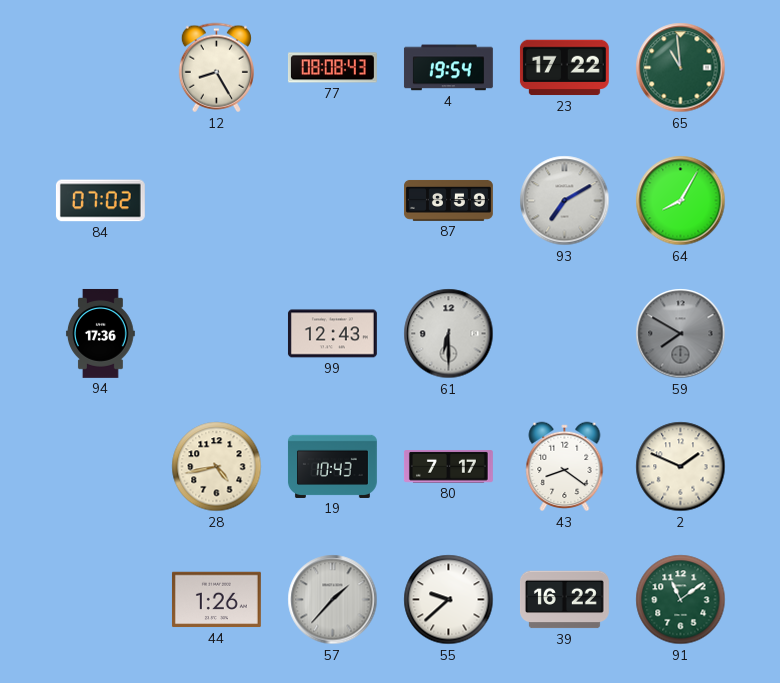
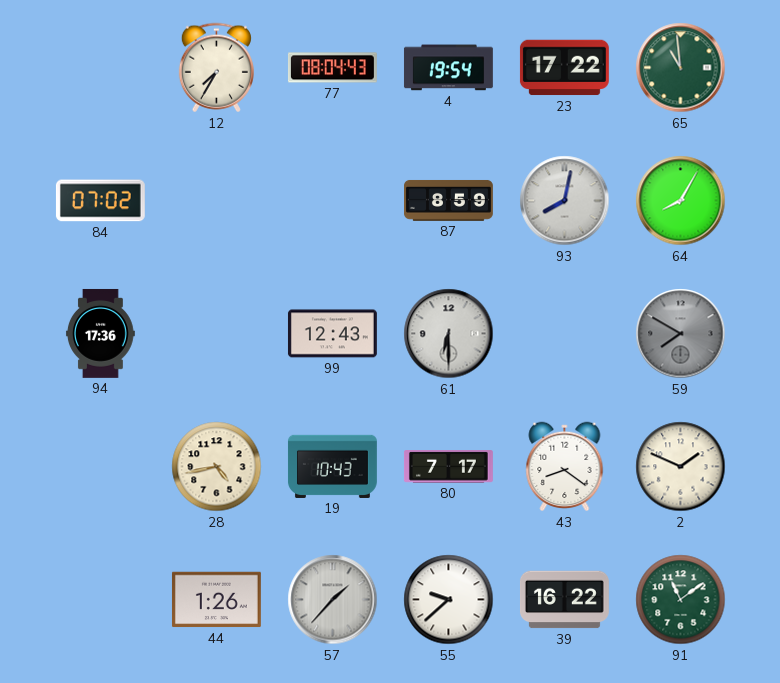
12: 8:25 -> 7:35 (216, 68)
77: 08:08 -> 08:04 (332, 68)
93: 7:10 -> 8:02 (565, 201)
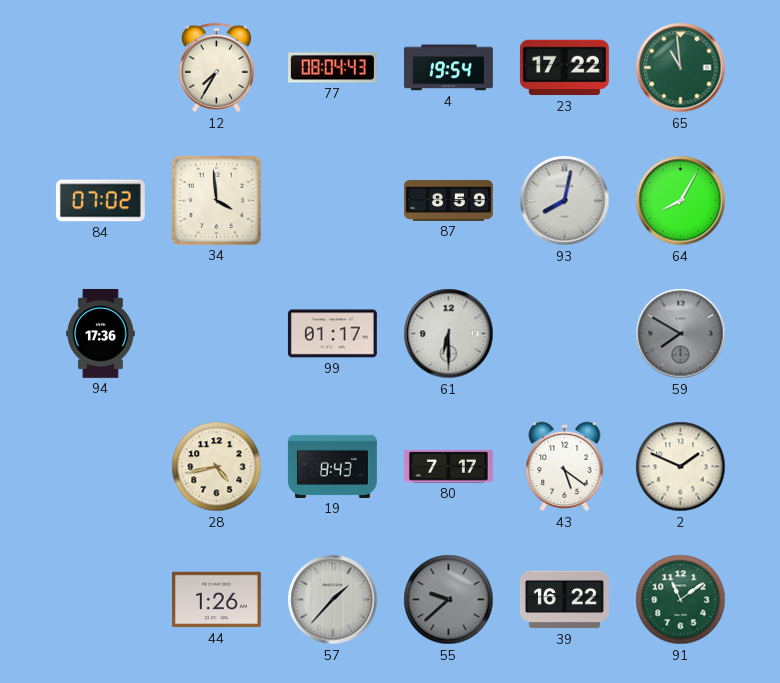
34: none -> 3:59 (216, 200)
99: 12:43 -> 01:17 (332, 334)
19: 10:43 -> 8:43 (332, 466)
43: 8:21 -> 5:21 (565, 467)
55 dial: white -> grey (449, 600)
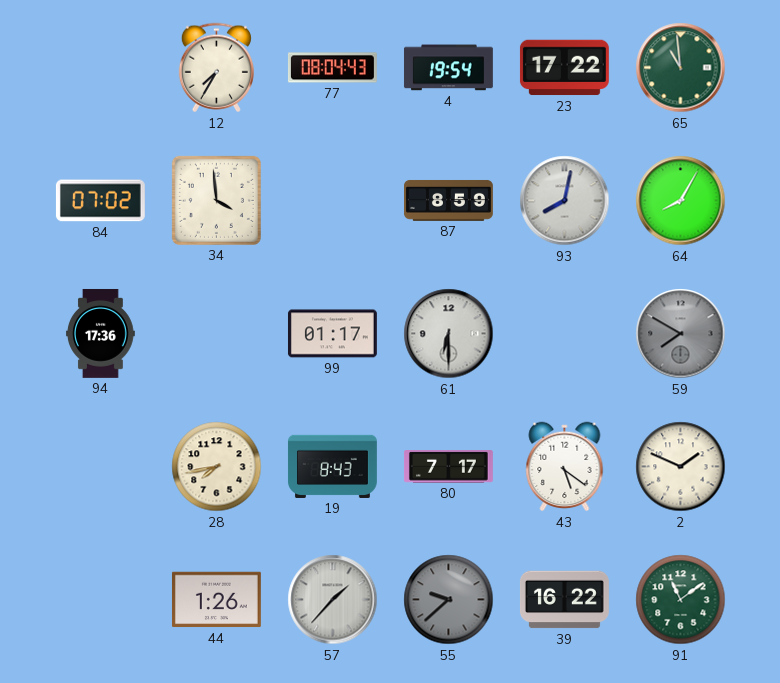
28: 4:43 -> 7:43 (217, 467)
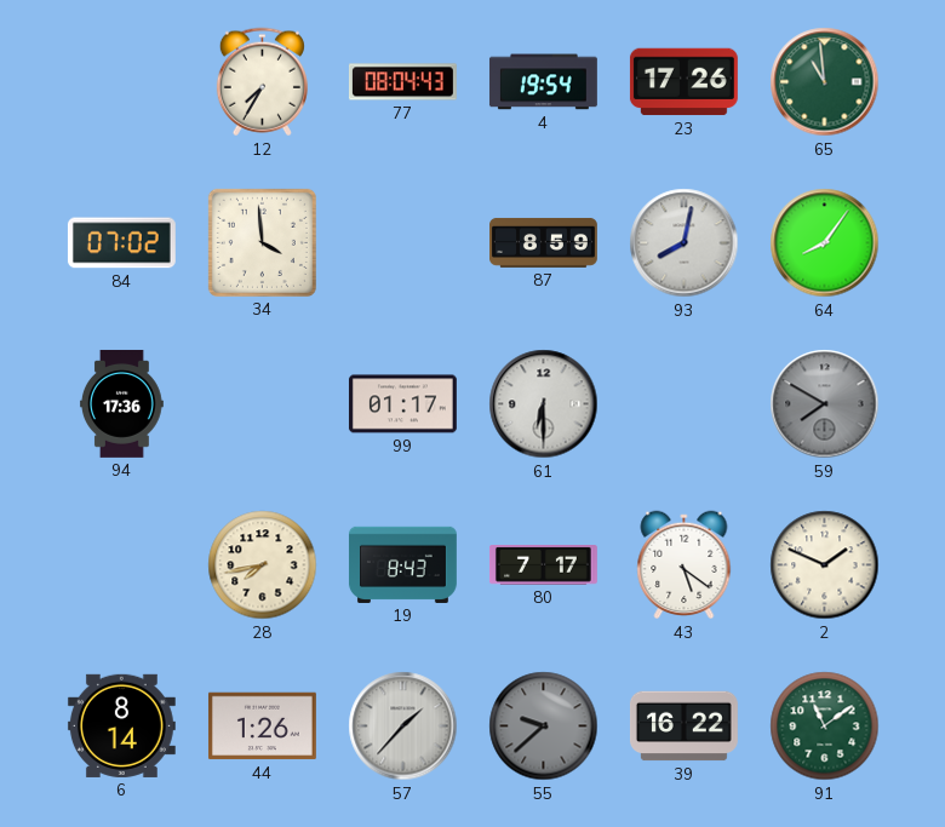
23: 17:22 -> 17:26 (683, 82)
64: 8:05 -> 8:06 (825, 243)
6: none -> 8:14 (121, 725)
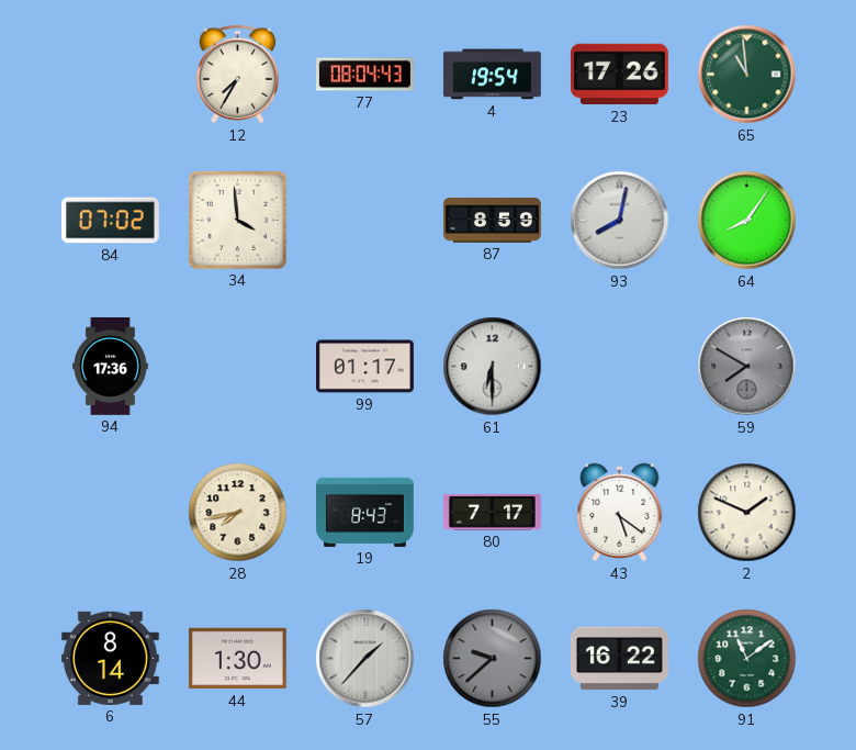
44: 1:26 -> 1:30 (237, 659)
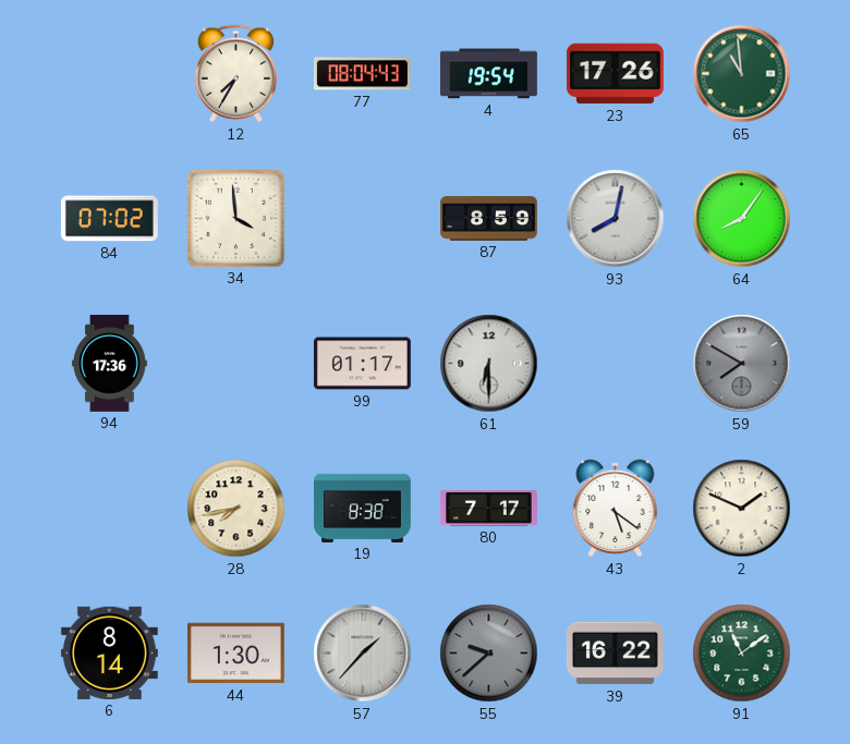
19: 8:43 -> 8:38 (362, 508)
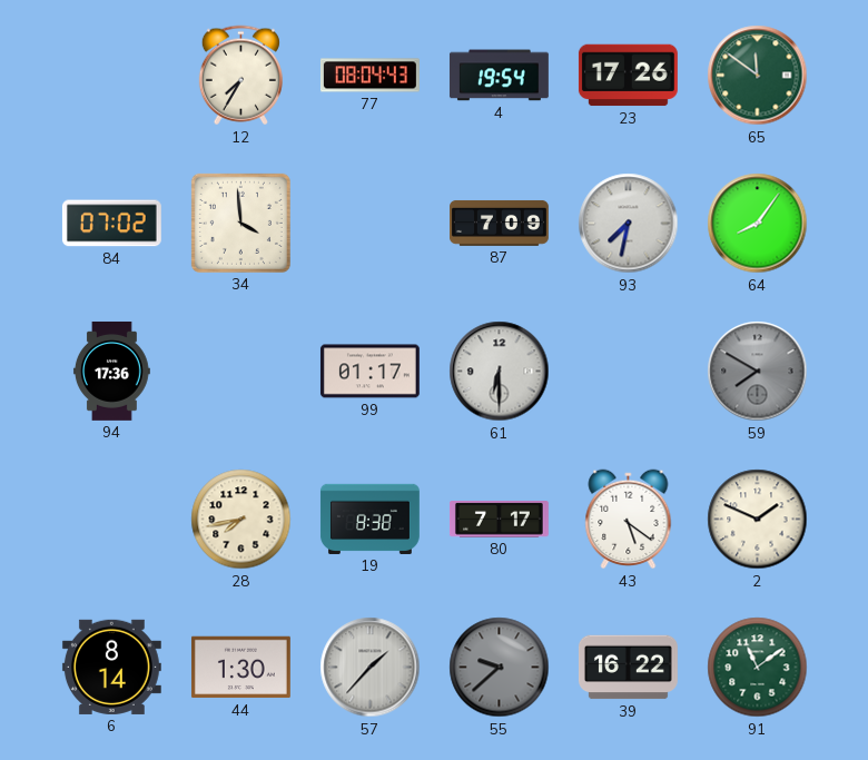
65: 10:59 -> 11:51 (758, 76)
87: 8:59 -> 7:09 (500, 223)
93: 8:02 -> 7:32 (629, 224)
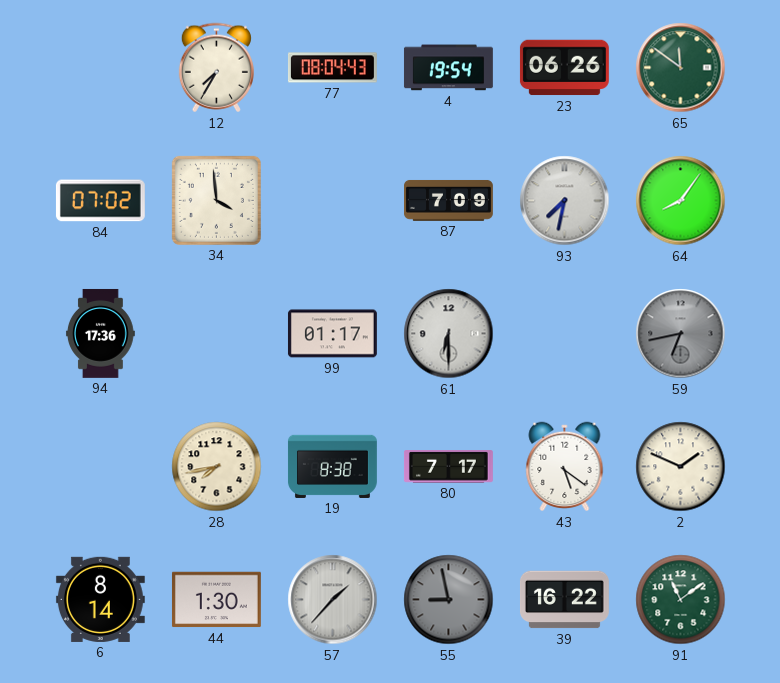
23: 17:26 -> 06:26 (564, 68)
59: 7:50 -> 6:43 (681, 334)
55: 9:38 -> 8:58 (449, 600)
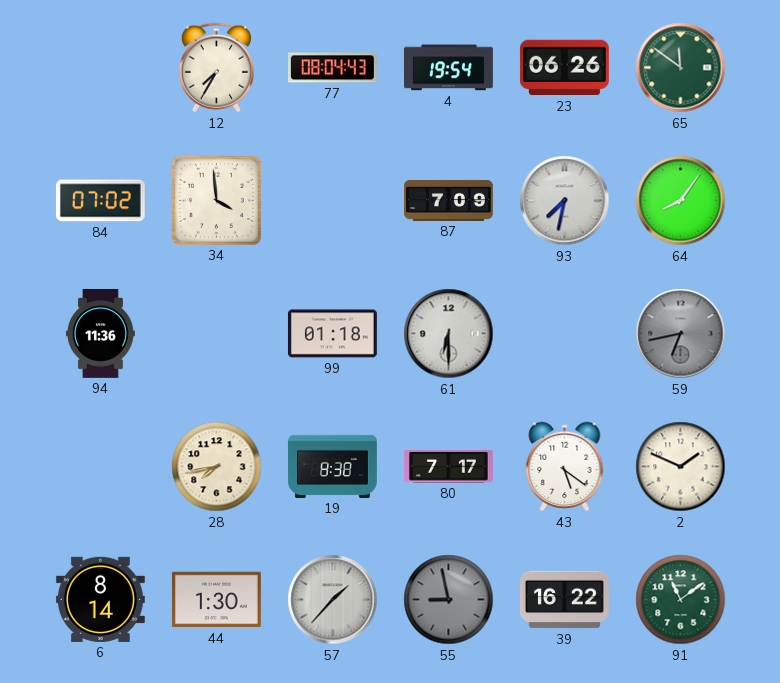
94: 17:36 -> 11:36 (100, 333)
99: 01:17 -> 01:18 (332, 334)
